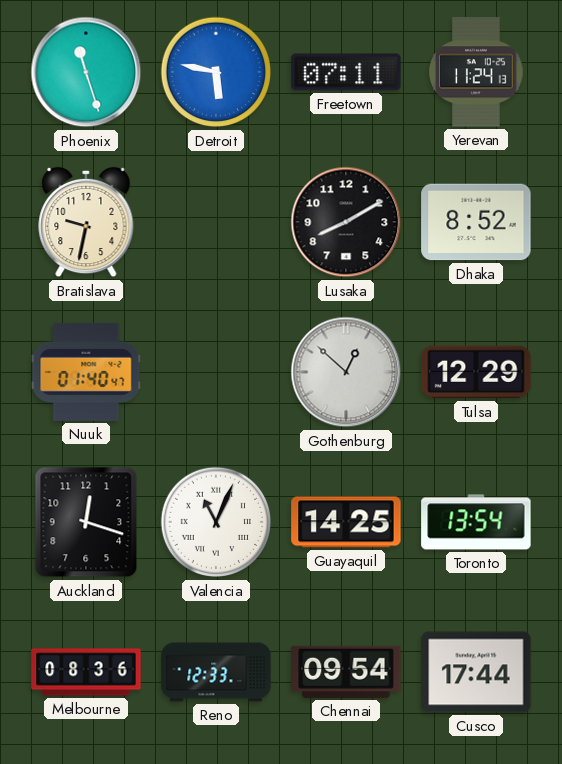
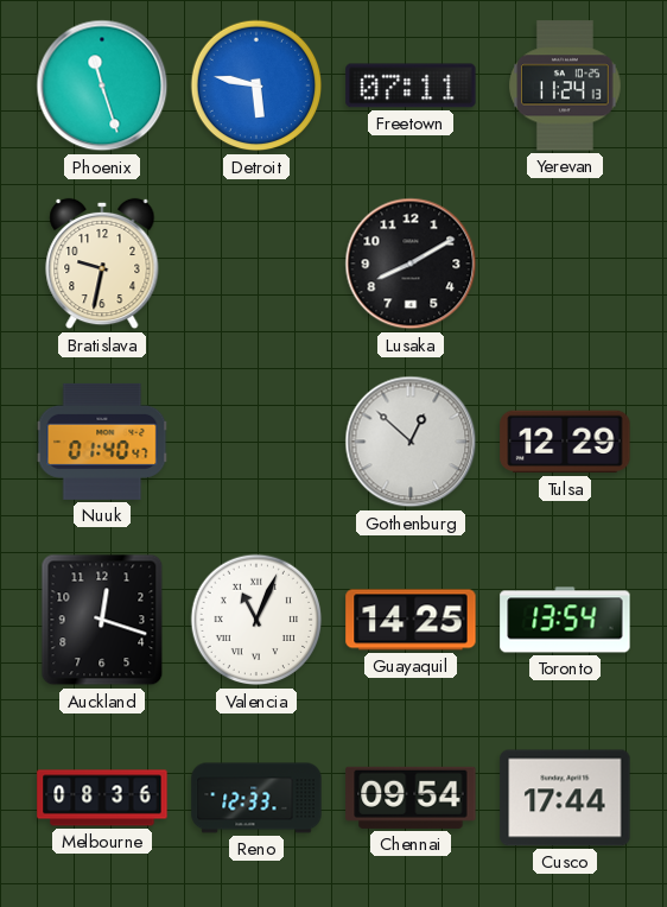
Dhaka: 8:52 -> none (476, 222)
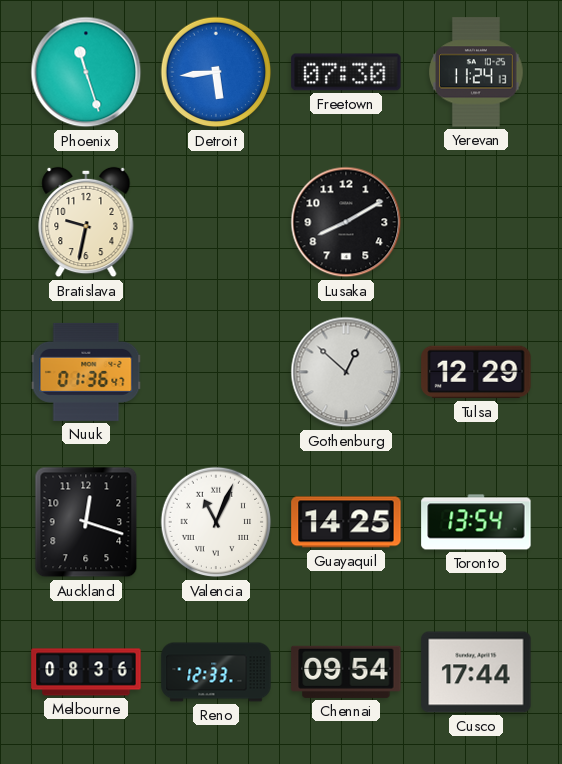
Detroit: 5:47 -> 5:44 (216, 72)
Freetown: 07:11 -> 07:30 (346, 72)
Nuuk: 01:40 -> 01:36 (86, 372)
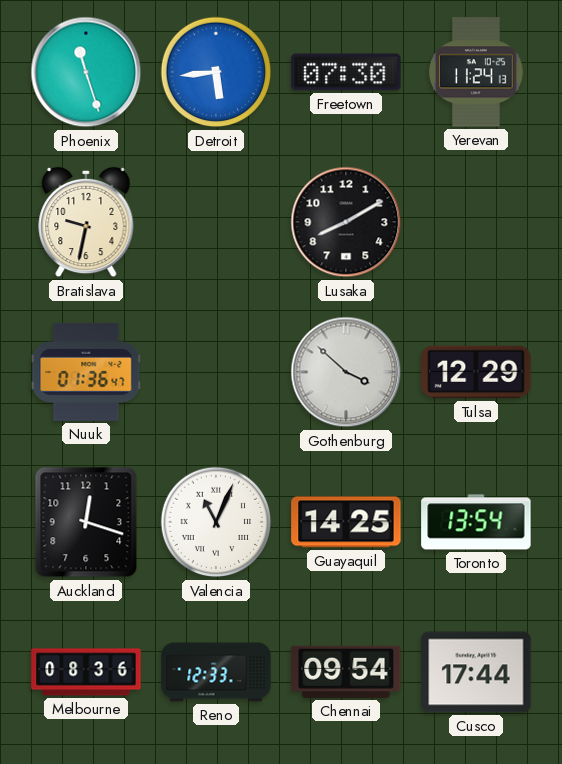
Gothenburg: 12:52 -> 3:52 (346, 372)
